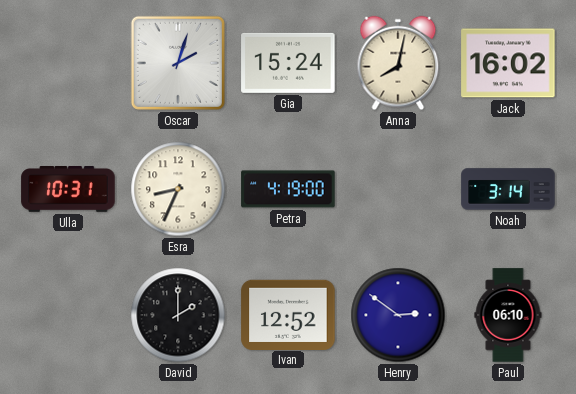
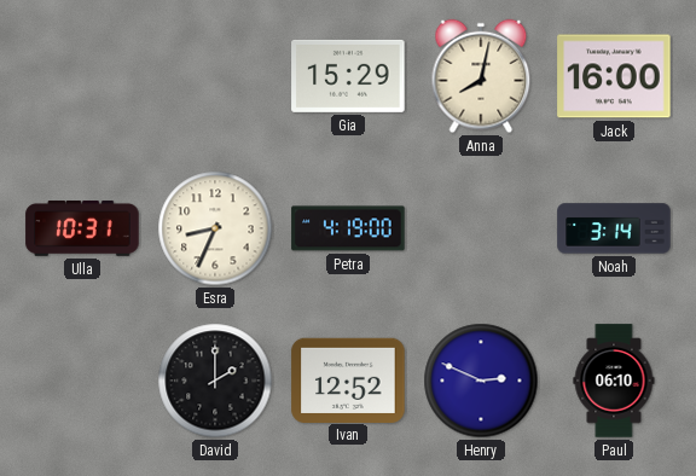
Oscar: 2:03 -> none (178, 63)
Gia: 15:24 -> 15:29 (348, 76)
Jack: 16:02 -> 16:00 (614, 76)
Henry: 2:51 -> 2:49 (481, 381)
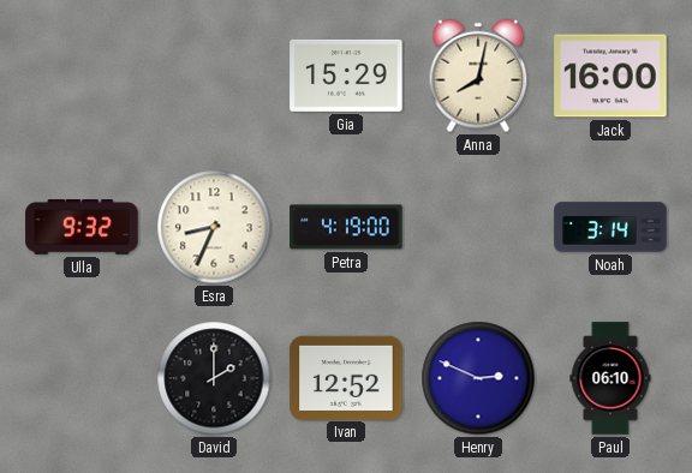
Ulla: 10:31 -> 9:32 (82, 228)
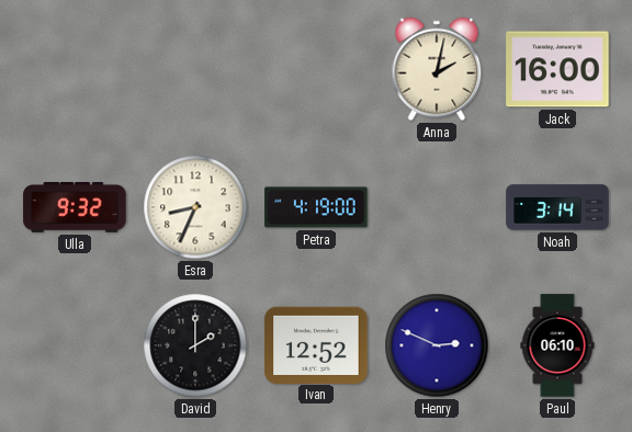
Gia: 15:29 -> none (346, 76)
Anna: 8:02 -> 2:02 (437, 69)
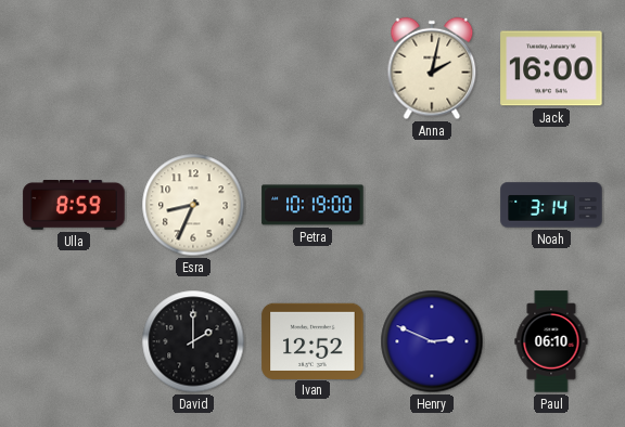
Ulla: 9:32 -> 8:59 (74, 206)
Petra: 4:19 -> 10:19 (312, 205)
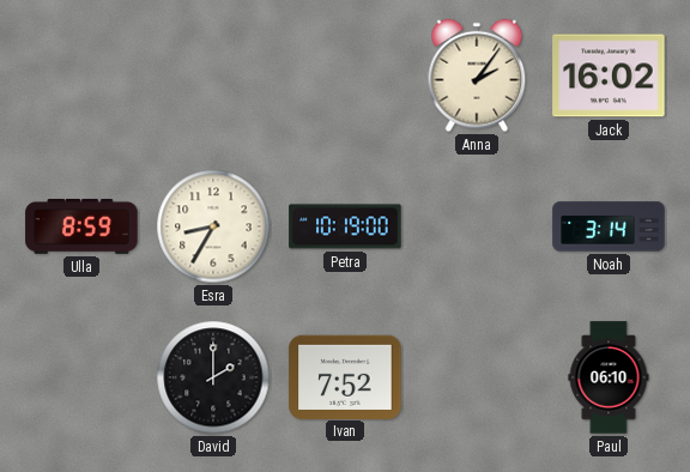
Anna: 2:02 -> 2:06 (477, 75)
Jack: 16:00 -> 16:02 (609, 75)
Esra: 8:34 -> 8:35 (213, 226)
Ivan: 12:52 -> 7:52 (345, 376)
Henry: 2:49 -> none (432, 341)
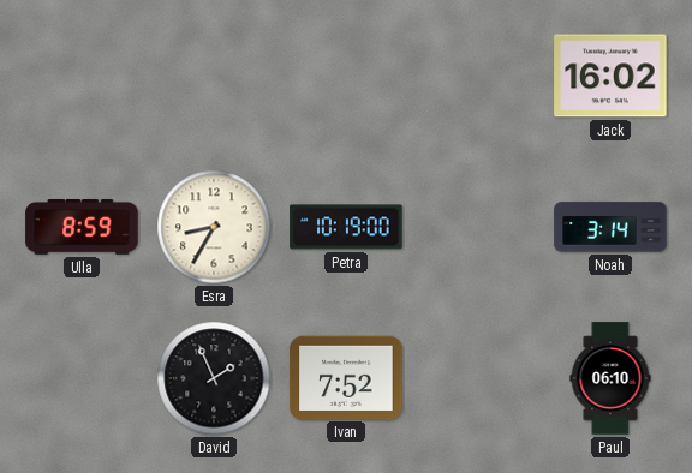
Anna: 2:06 -> none (477, 75)
David: 2:00 -> 1:56 (214, 378)
